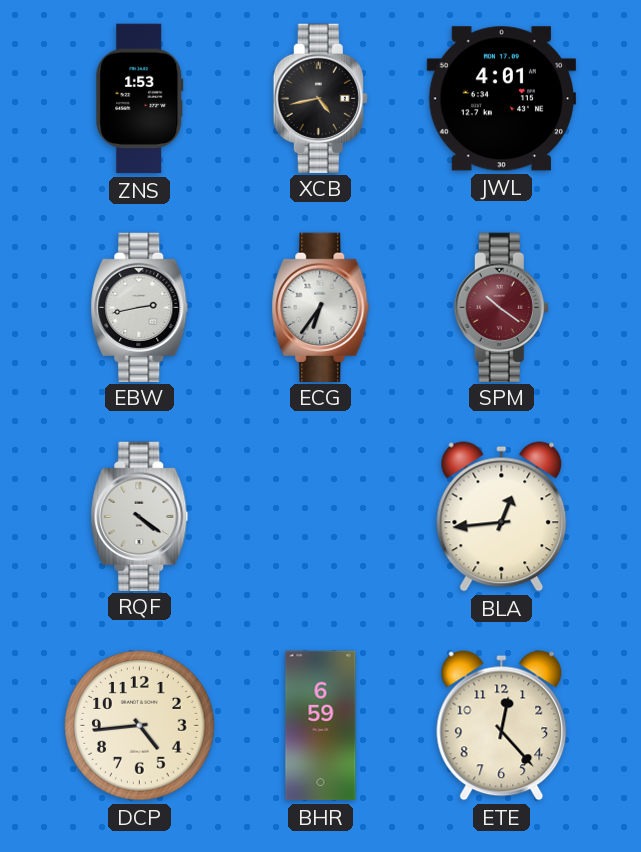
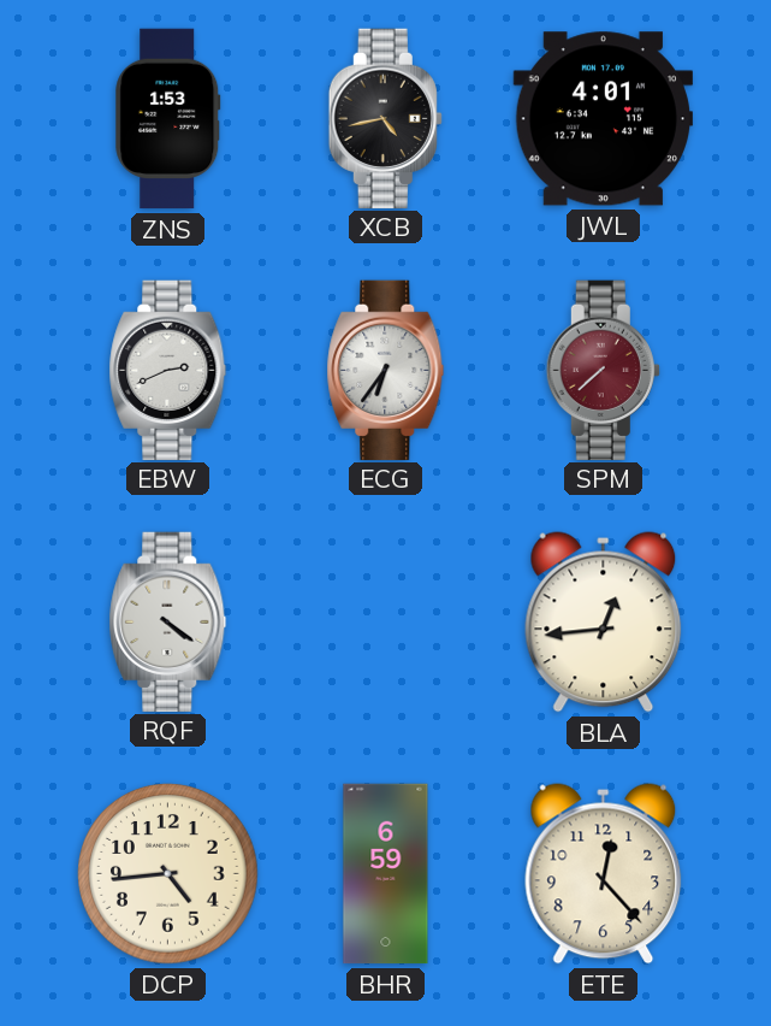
EBW: 2:43 -> 2:41 (168, 370)
SPM: 10:21 -> 7:38 (603, 370)
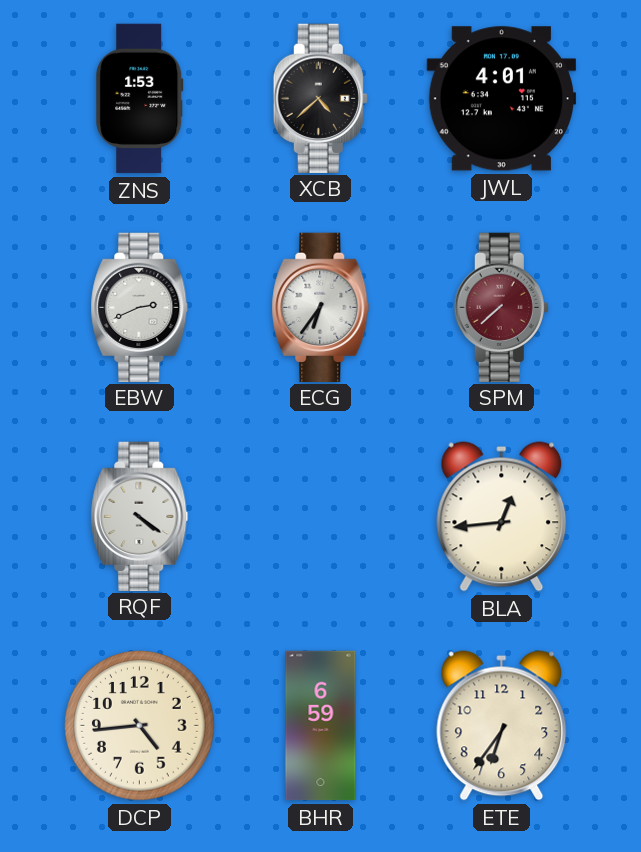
XCB: 4:43 -> 4:38 (320, 98)
ETE: 12:23 -> 6:36 (502, 726)
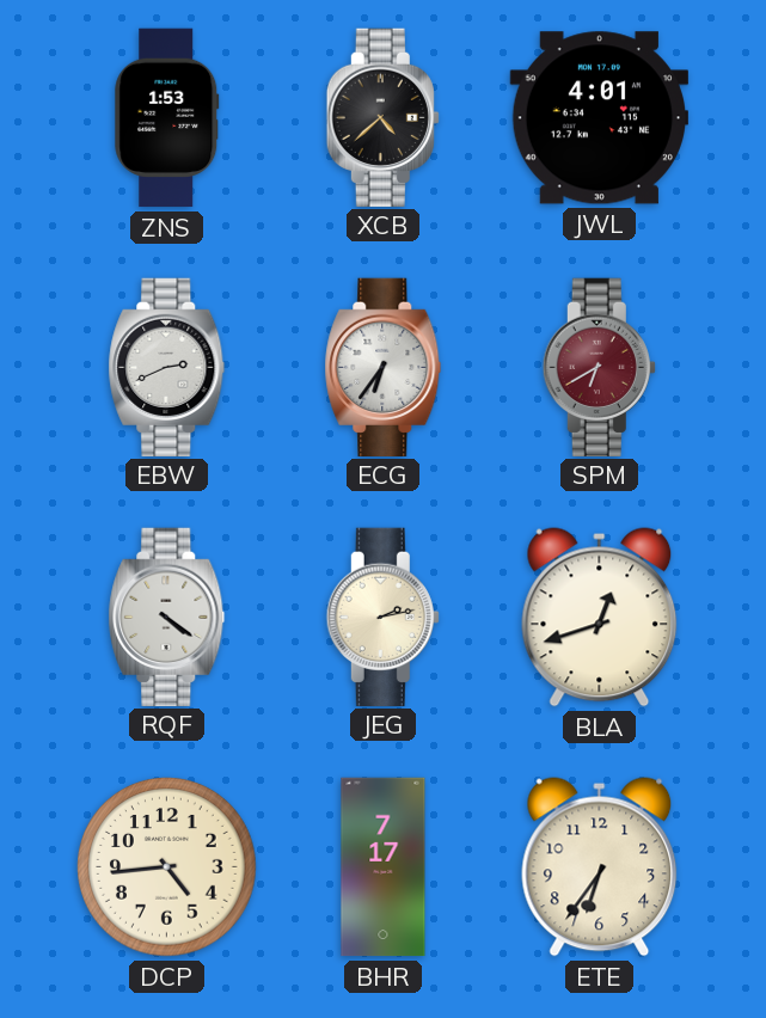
SPM: 7:38 -> 6:40 (599, 367)
JEG: none -> 2:13 (382, 617)
BLA: 12:44 -> 12:42 (600, 618)
BHR: 6:59 -> 7:17 (384, 867)
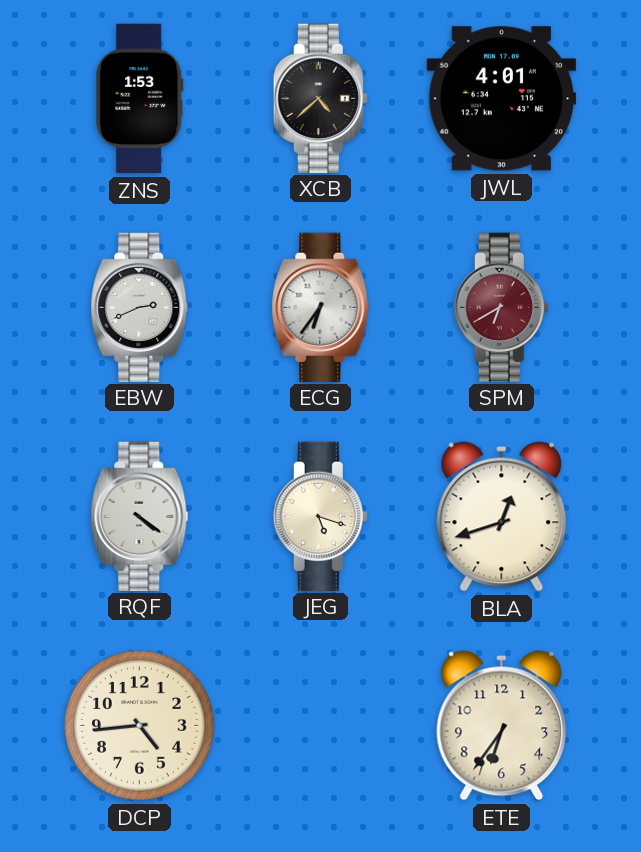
JEG: 2:13 -> 5:18 (320, 516)
BHR: 7:17 -> none (384, 867)
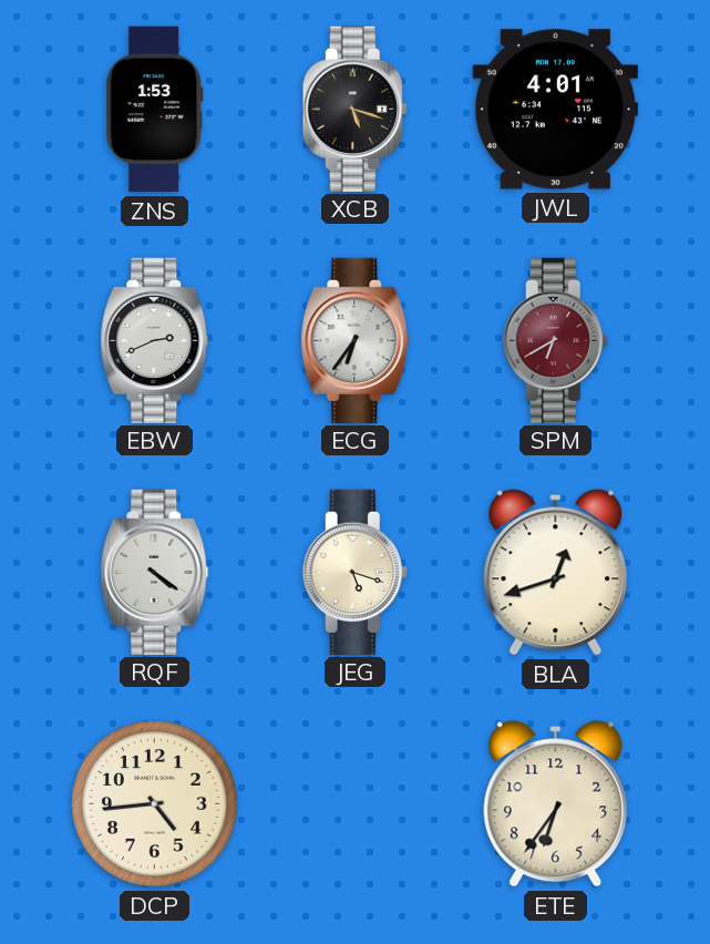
XCB: 4:38 -> 5:18 (354, 109)
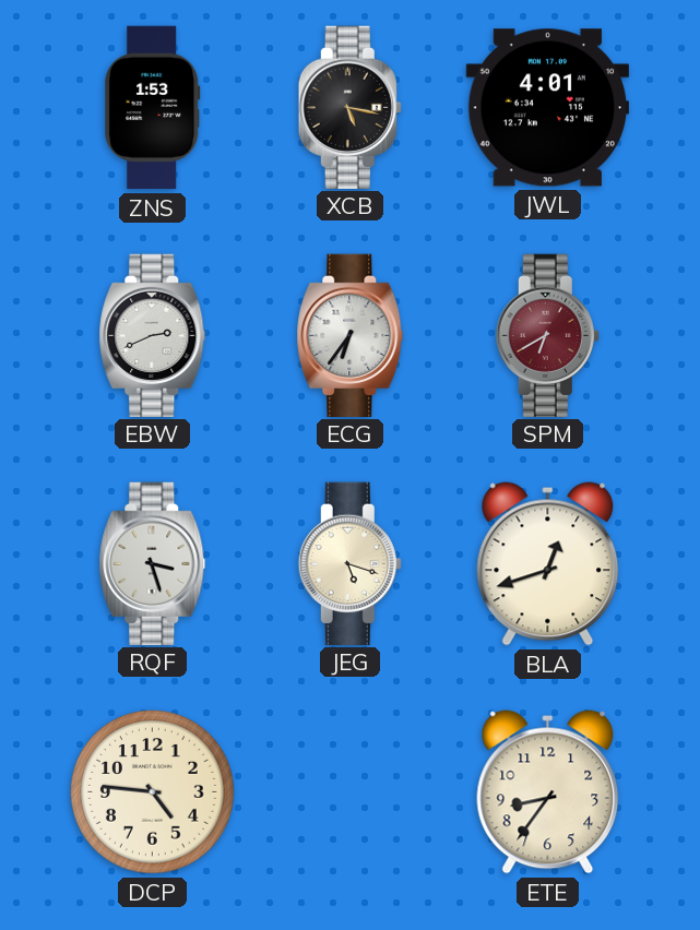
XCB: 5:18 -> 5:17 (349, 107)
RQF: 4:21 -> 3:27 (153, 563)
DCP: 4:44 -> 4:46 (153, 792)
ETE: 6:36 -> 8:36 (548, 792)
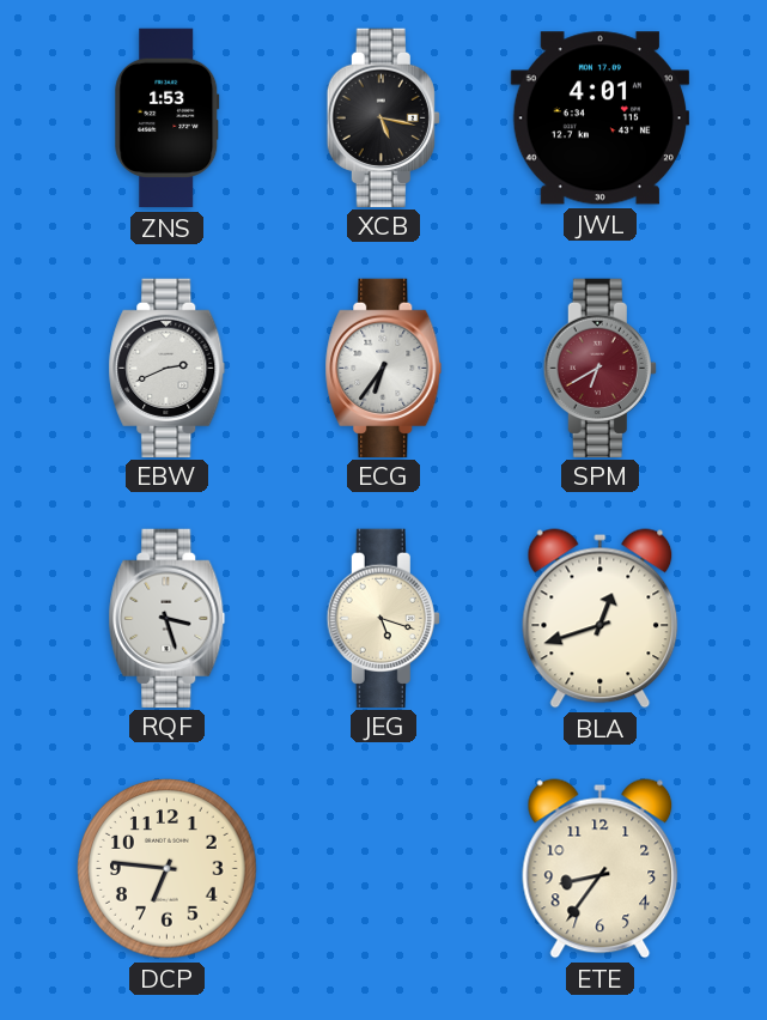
DCP: 4:46 -> 6:46 (168, 869)
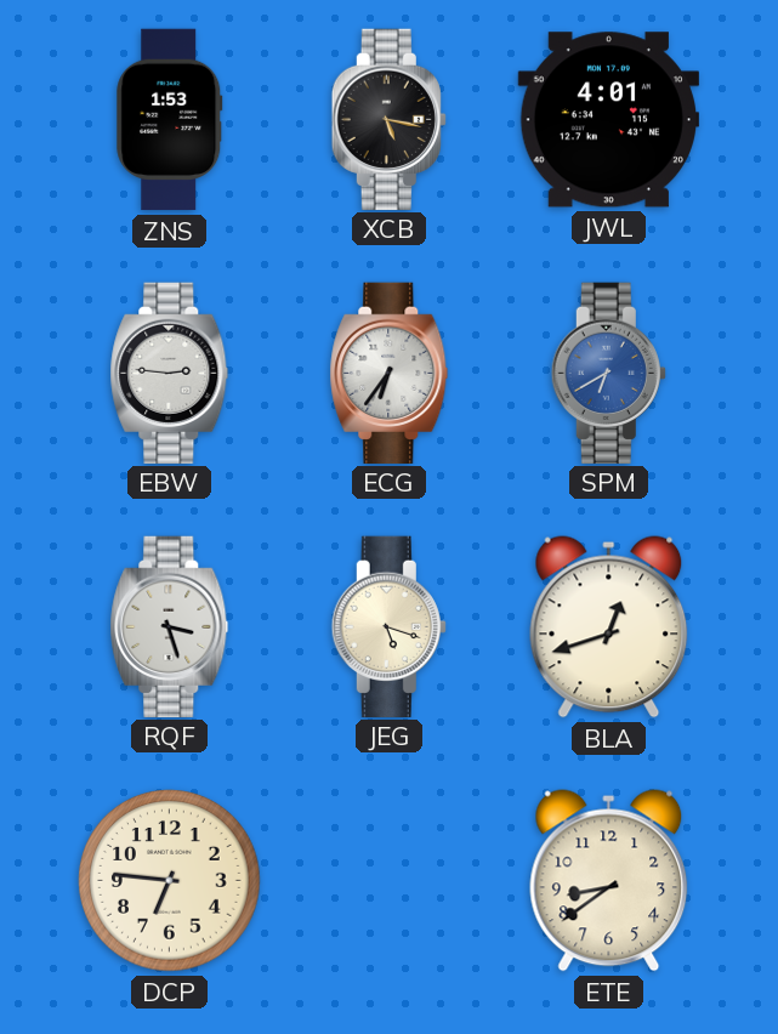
EBW: 2:41 -> 2:46 (170, 373)
SPM dial: burgundy -> blue (608, 373)
ETE: 8:36 -> 8:39 (609, 881)
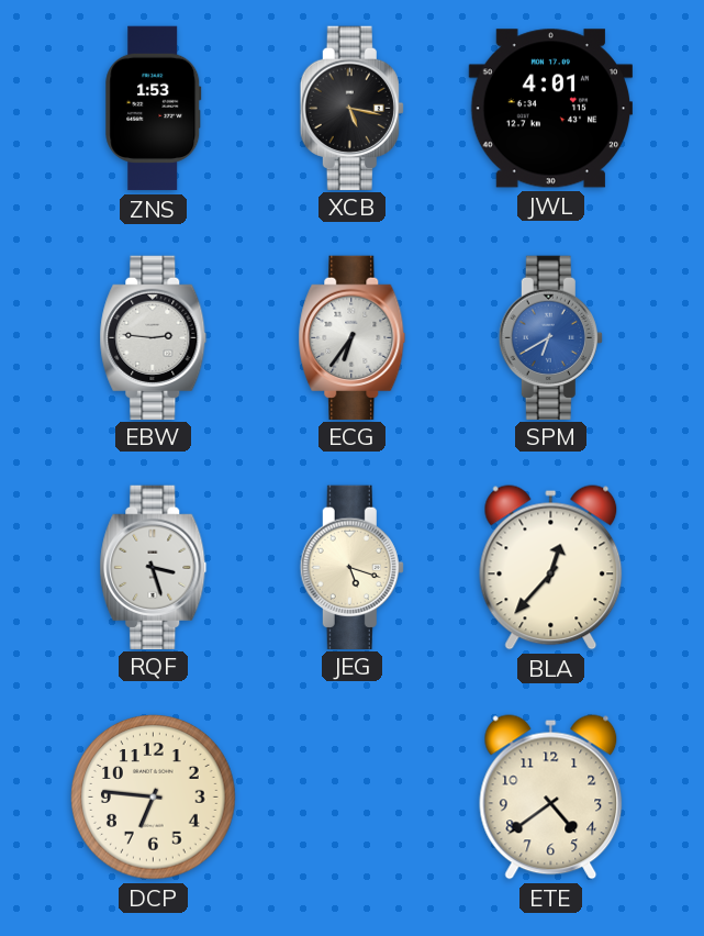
BLA: 12:42 -> 12:37 (551, 568)
ETE: 8:39 -> 4:39 (551, 798)
